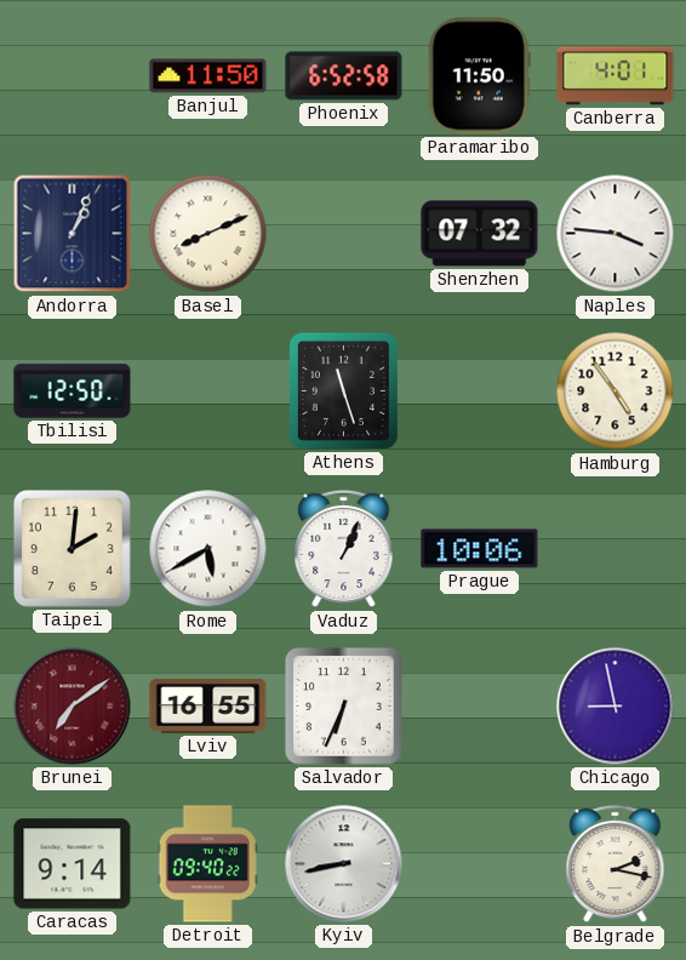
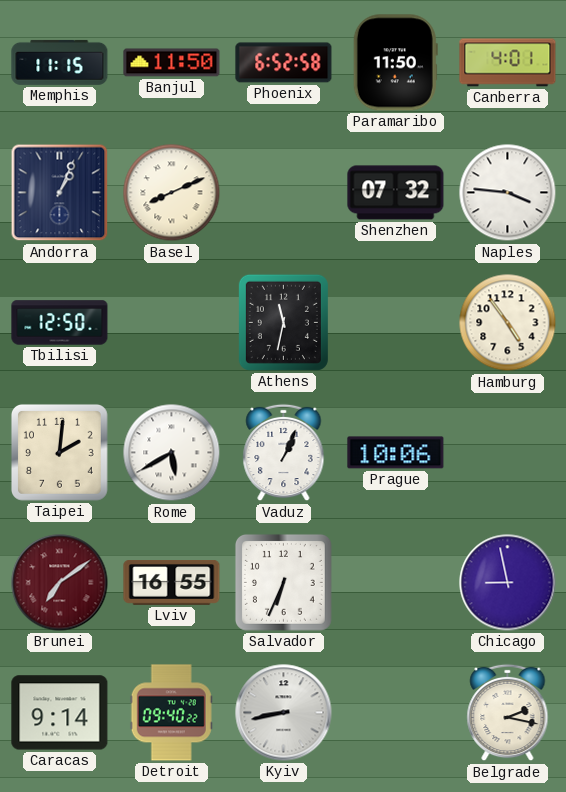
Memphis: none -> 11:15 (60, 62)
Athens: 11:27 -> 11:32 (283, 322)
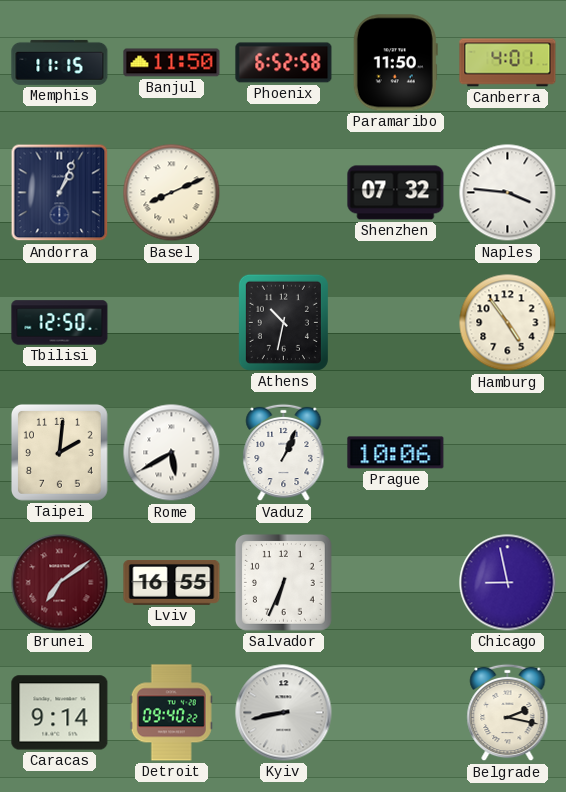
Athens: 11:32 -> 10:32 (283, 322)
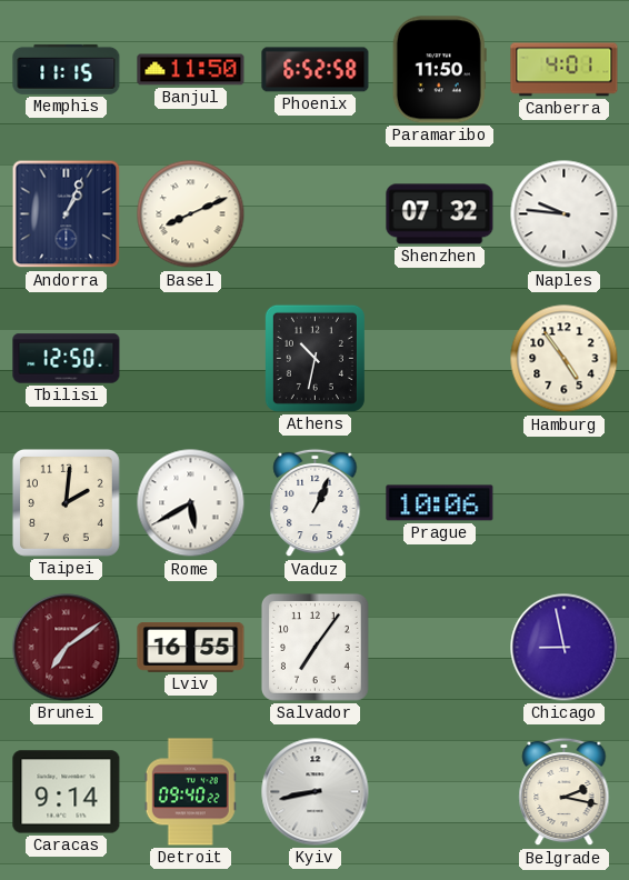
Naples: 3:46 -> 9:46 (565, 214)
Salvador: 6:34 -> 7:06 (314, 647)
